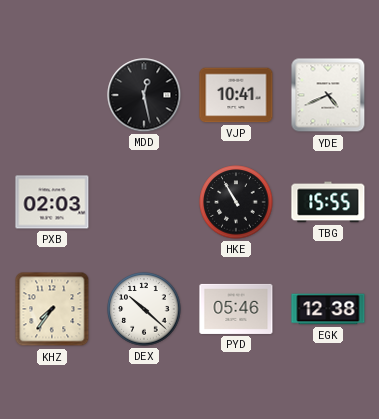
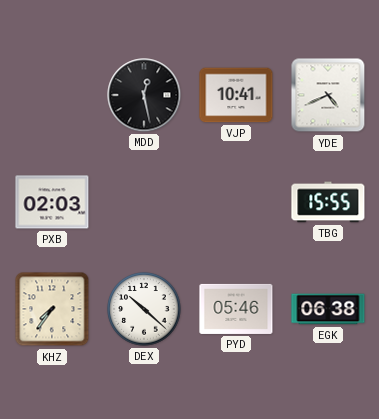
HKE: 10:55 -> none (236, 202)
EGK: 12:38 -> 06:38 (328, 309)
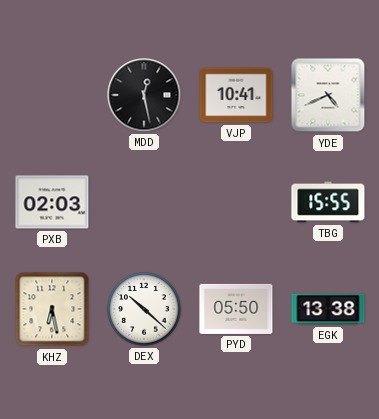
KHZ: 7:36 -> 6:28 (52, 309)
PYD: 05:46 -> 05:50 (236, 309)
EGK: 06:38 -> 13:38 (328, 309)
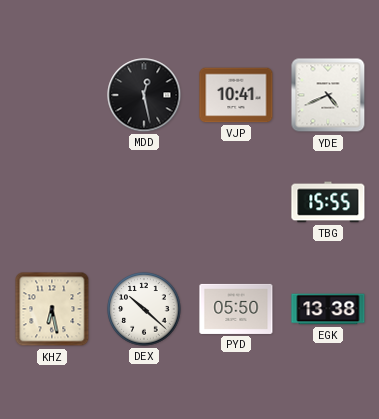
PXB: 02:03 -> none (52, 202)
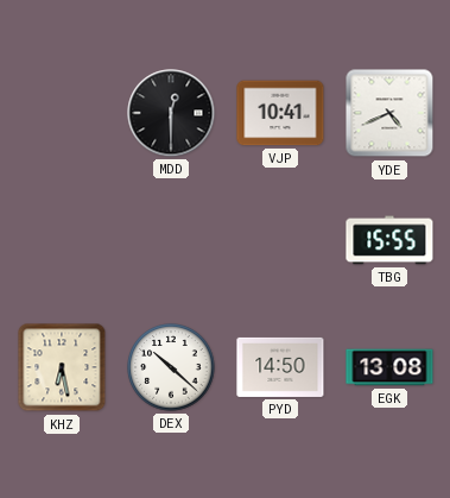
MDD: 12:28 -> 12:30 (171, 113)
PYD: 05:50 -> 14:50 (280, 367)
EGK: 13:38 -> 13:08 (389, 367)
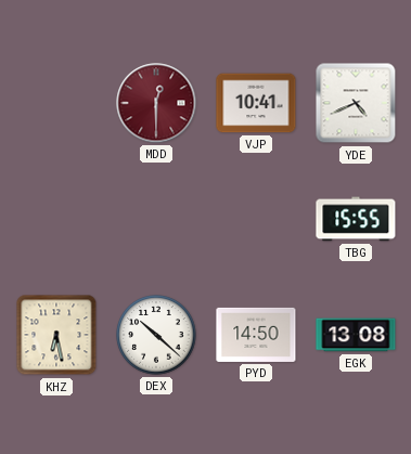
MDD dial: black -> burgundy (156, 103)
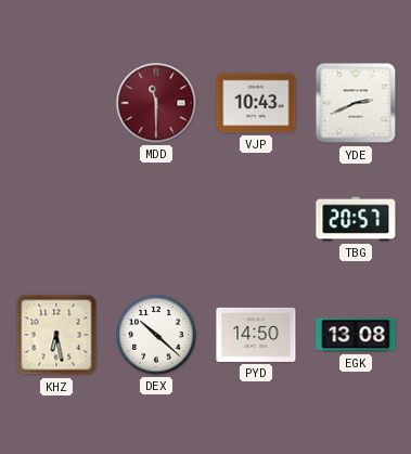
MDD: 12:30 -> 11:30 (156, 103)
VJP: 10:41 -> 10:43 (256, 103)
YDE: 4:41 -> 2:41 (356, 103)
TBG: 15:55 -> 20:57 (356, 219)
